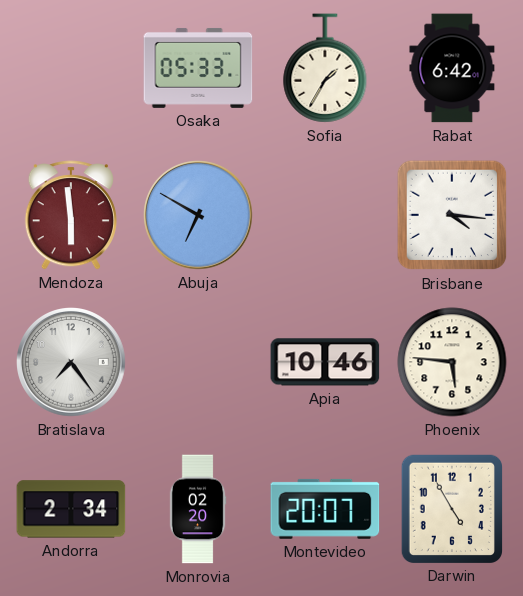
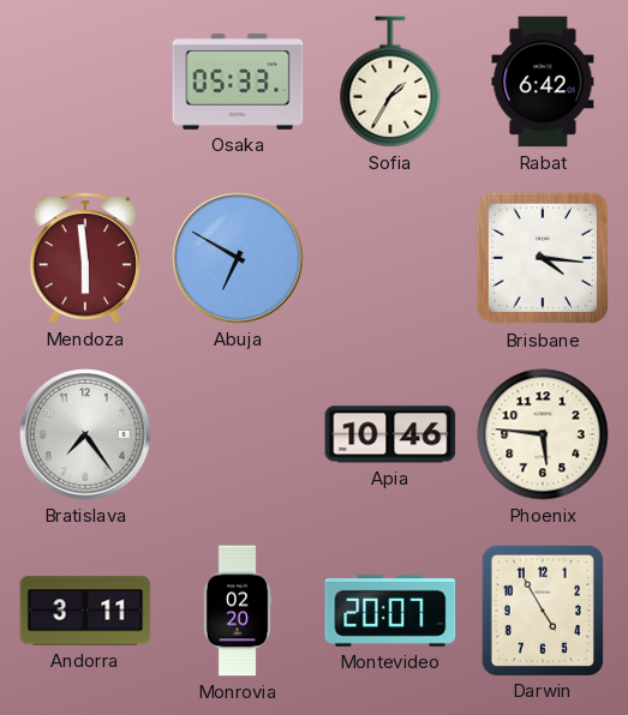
Andorra: 2:34 -> 3:11 (85, 611)
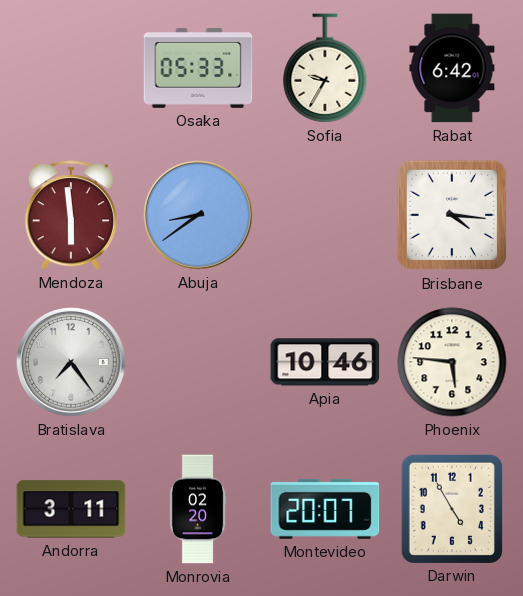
Sofia: 1:35 -> 9:35 (325, 68)
Abuja: 6:50 -> 8:39 (199, 216)
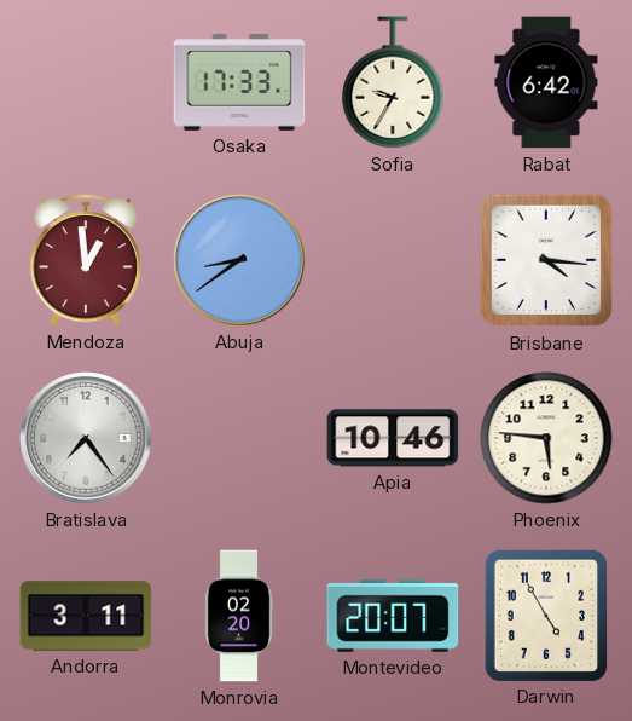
Osaka: 05:33 -> 17:33 (239, 82)
Mendoza: 5:59 -> 12:59 (86, 260)
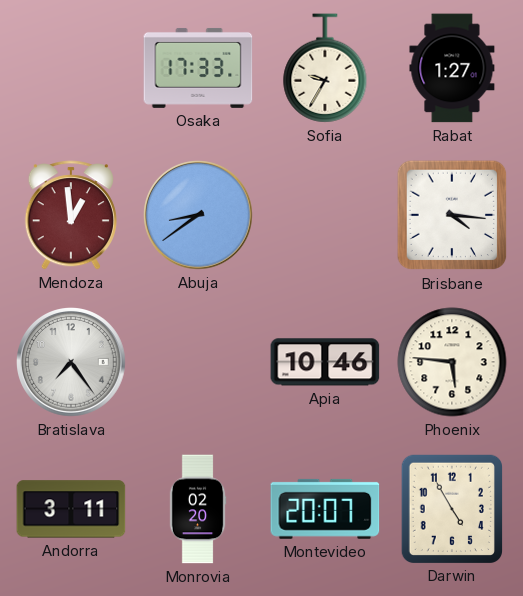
Rabat: 6:42 -> 1:27 (452, 68)
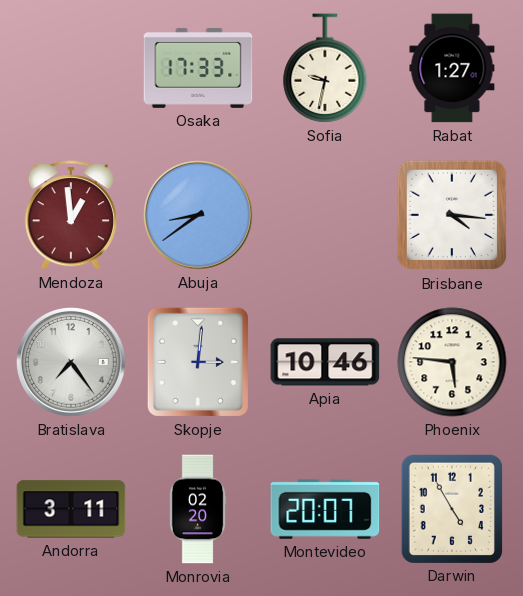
Sofia: 9:35 -> 9:32 (325, 68)
Skopje: none -> 3:01 (198, 362)
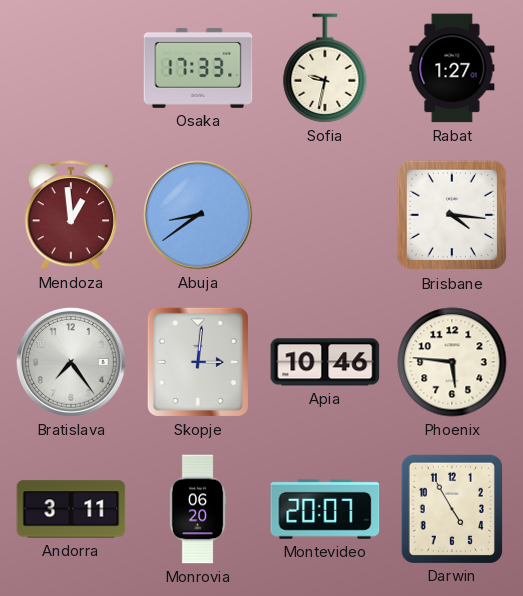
Monrovia: 02:20 -> 06:20 (198, 509)
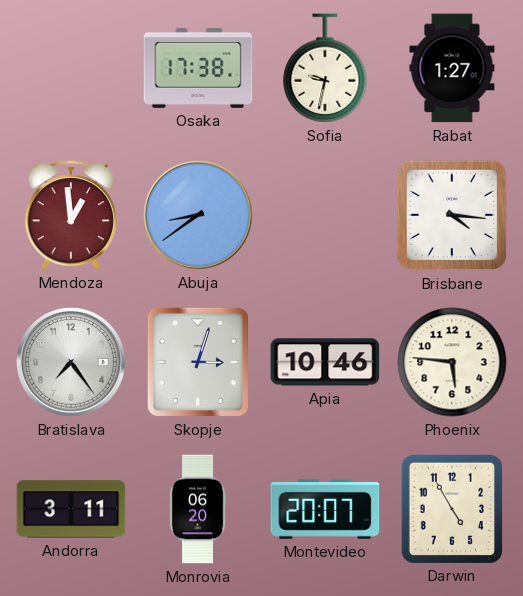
Osaka: 17:33 -> 17:38 (198, 68)
Skopje: 3:01 -> 3:03 (198, 362)
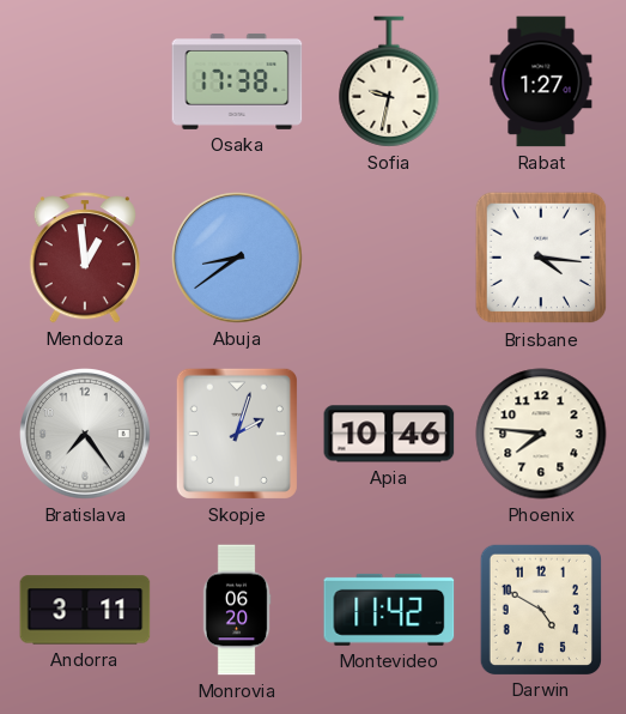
Skopje: 3:03 -> 2:03 (237, 434)
Phoenix: 5:46 -> 7:46 (541, 434)
Montevideo: 20:07 -> 11:42 (389, 610)
Darwin: 4:55 -> 4:50 (540, 609)
